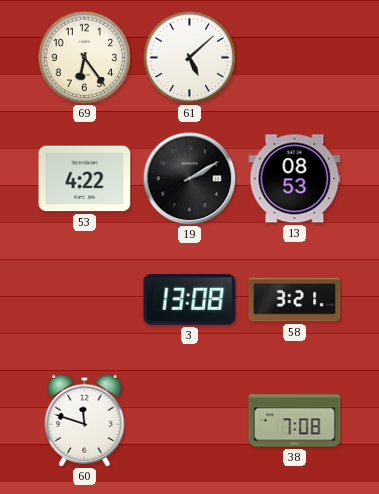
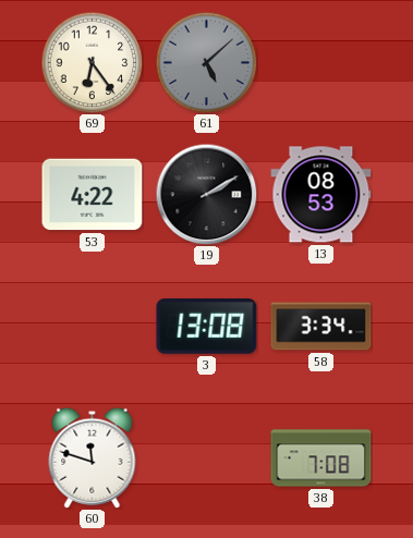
61 dial: white -> grey (206, 62)
58: 3:21 -> 3:34 (321, 327)
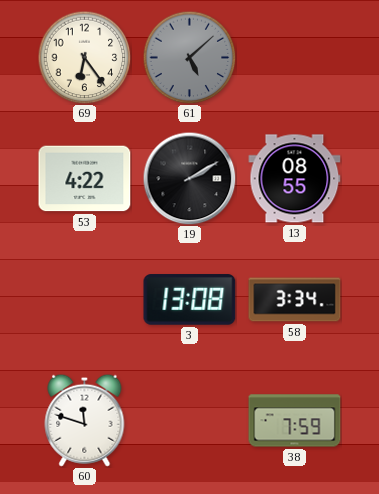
13: 08:53 -> 08:55 (295, 179)
38: 7:08 -> 7:59 (295, 421)
